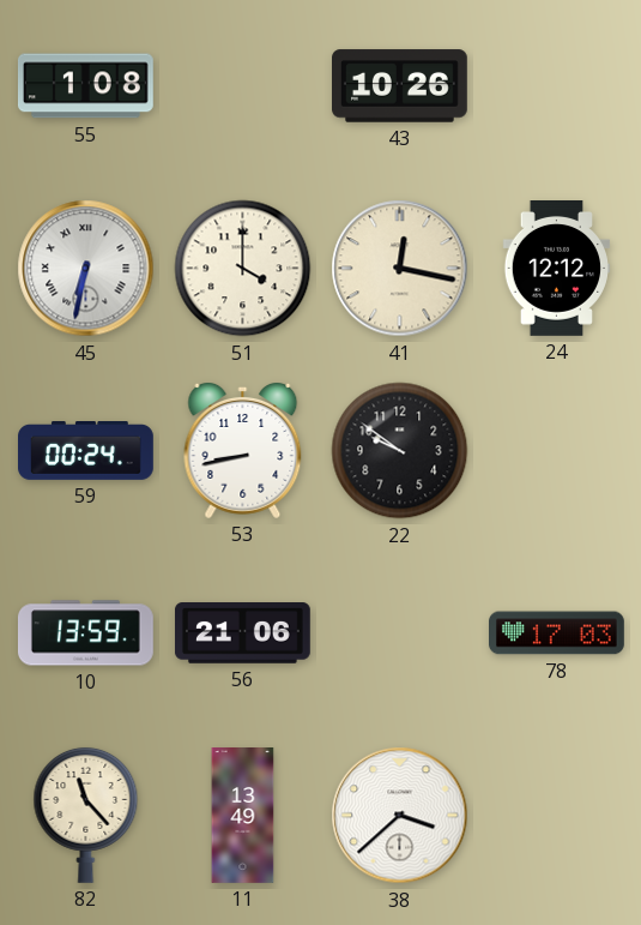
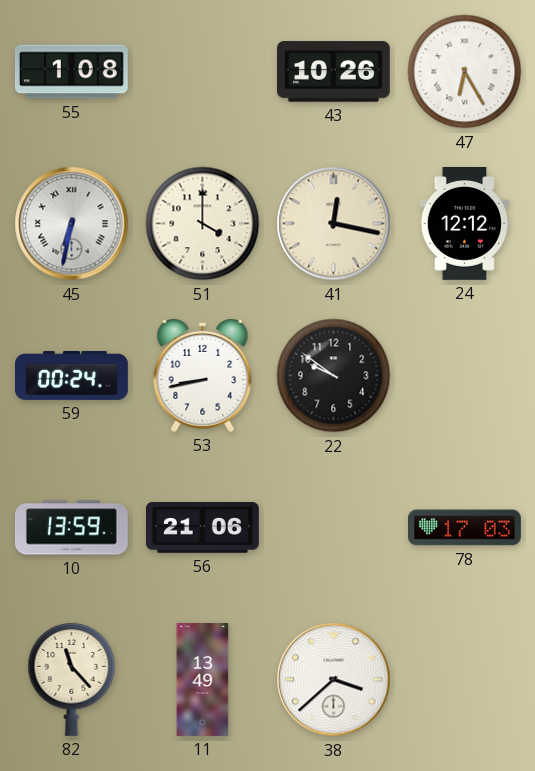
47: none -> 6:25 (465, 72)
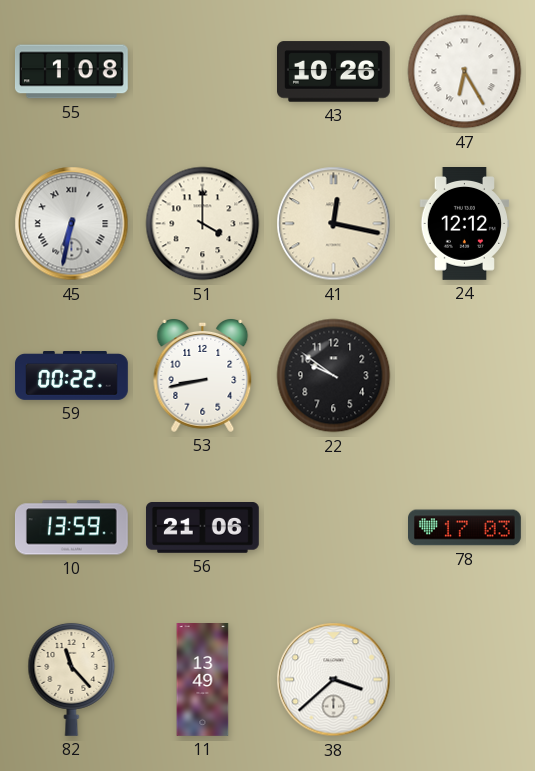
59: 00:24 -> 00:22 (72, 376)
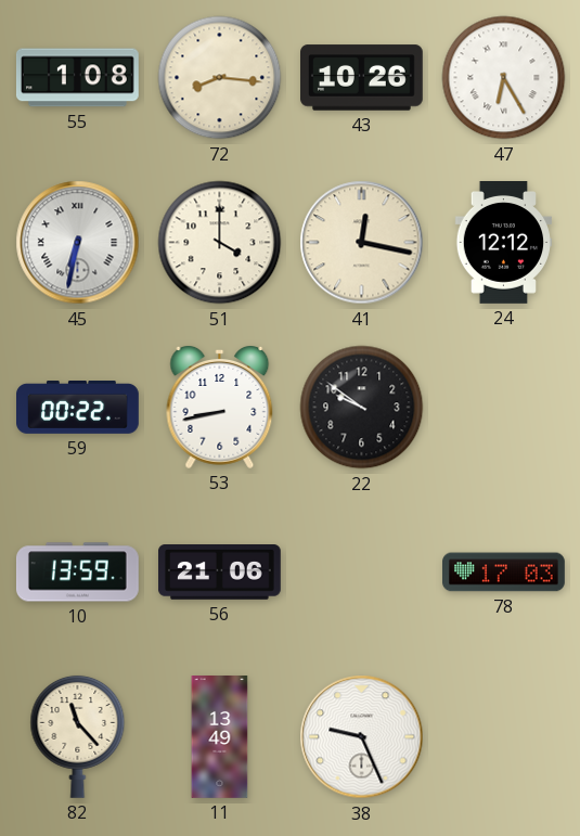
72: none -> 8:16 (220, 78)
38: 3:38 -> 9:26 (362, 737)
